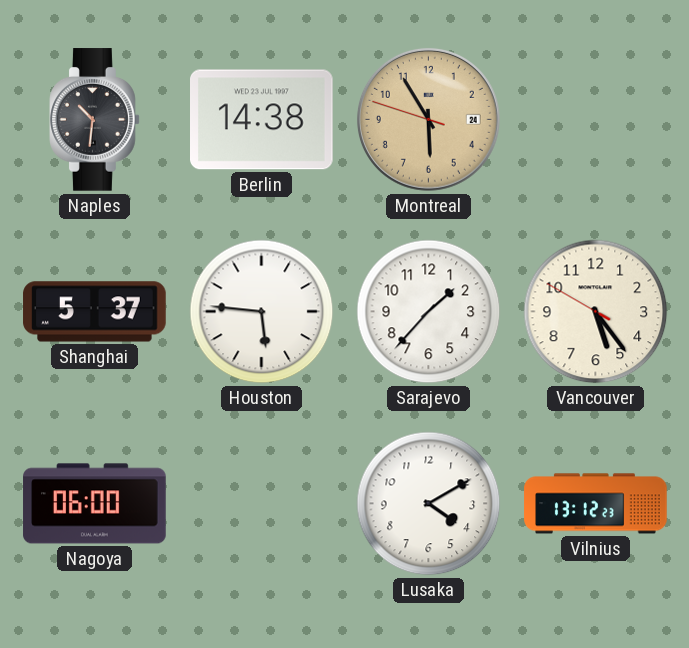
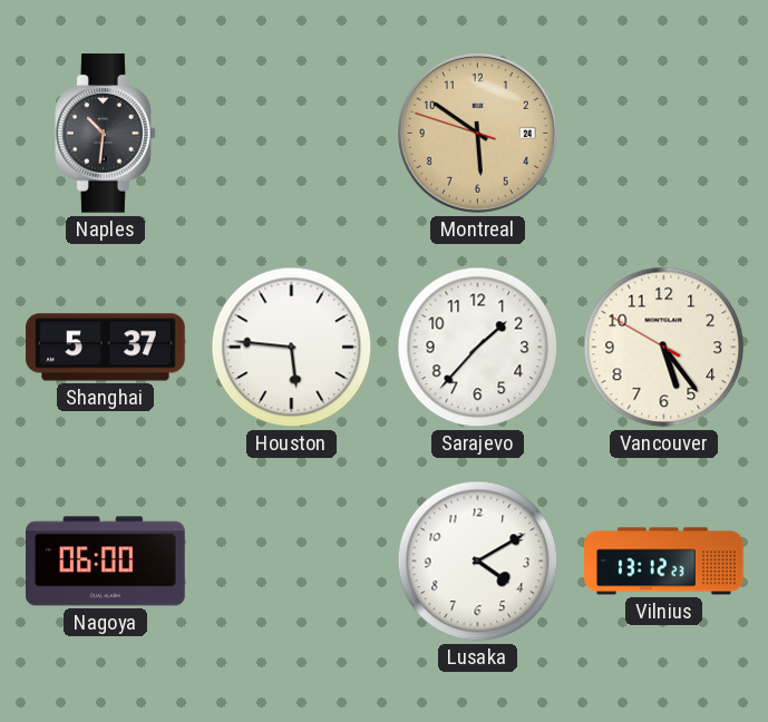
Berlin: 14:38 -> none (262, 120)
Montreal: 5:54 -> 5:50 (477, 133)
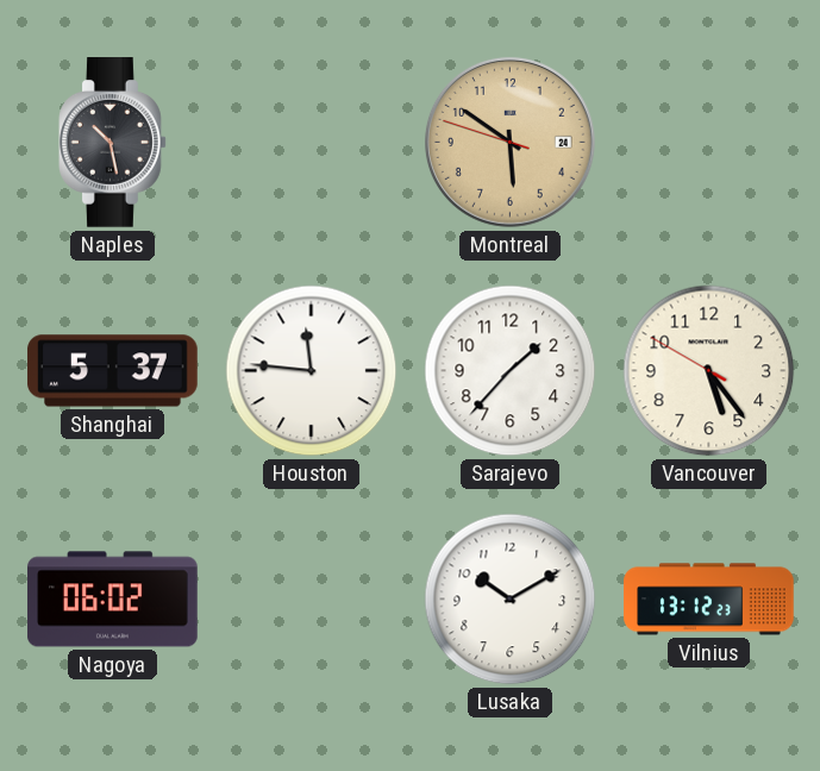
Naples: 10:31 -> 10:28 (113, 143)
Houston: 5:46 -> 11:46 (312, 371)
Nagoya: 06:00 -> 06:02 (113, 600)
Lusaka: 4:10 -> 10:10 (511, 600)
